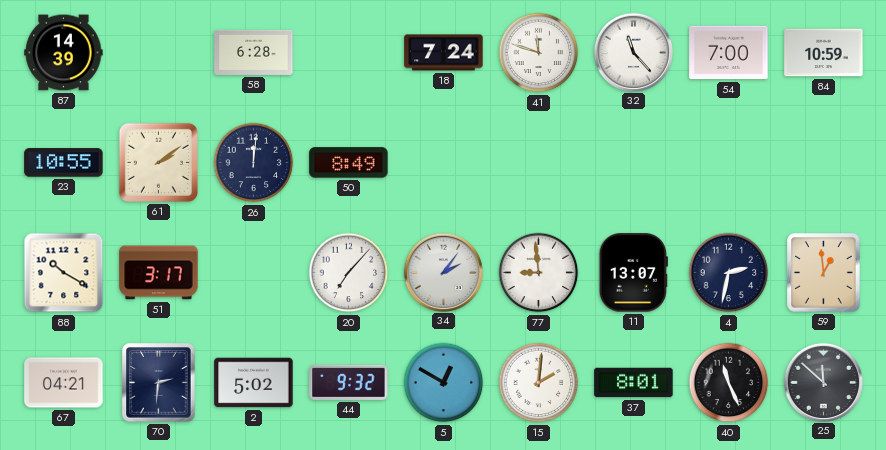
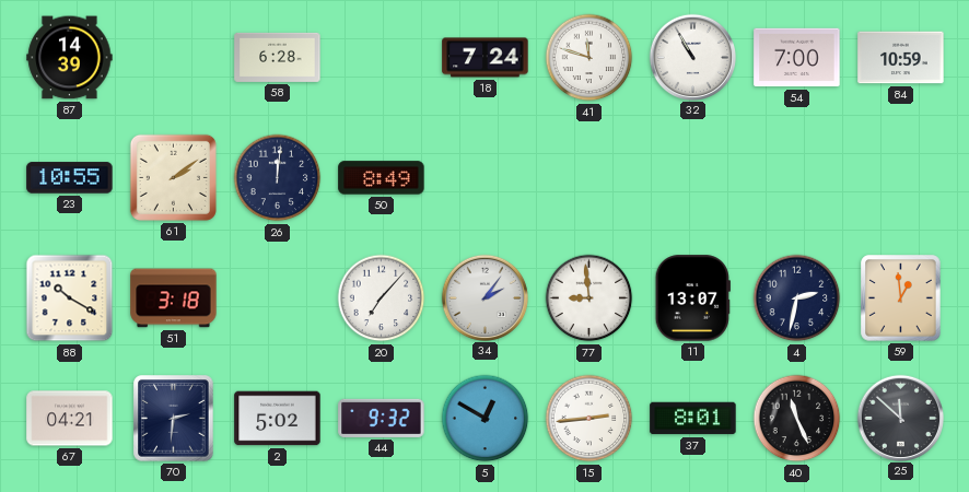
32: 11:23 -> 10:55 (692, 57)
51: 3:17 -> 3:18 (174, 298)
15: 2:01 -> 2:44 (589, 419)
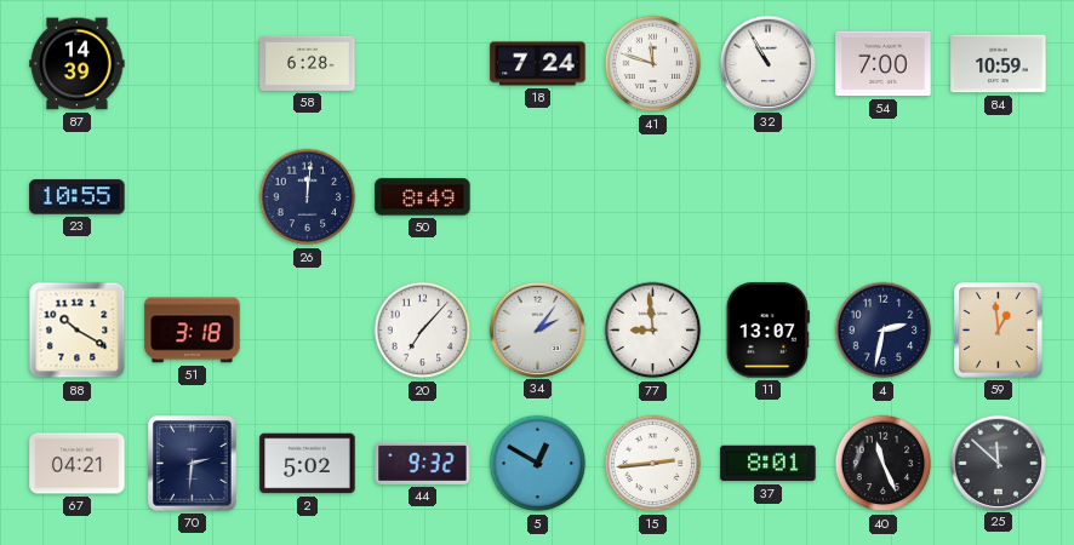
61: 2:09 -> none (173, 177)
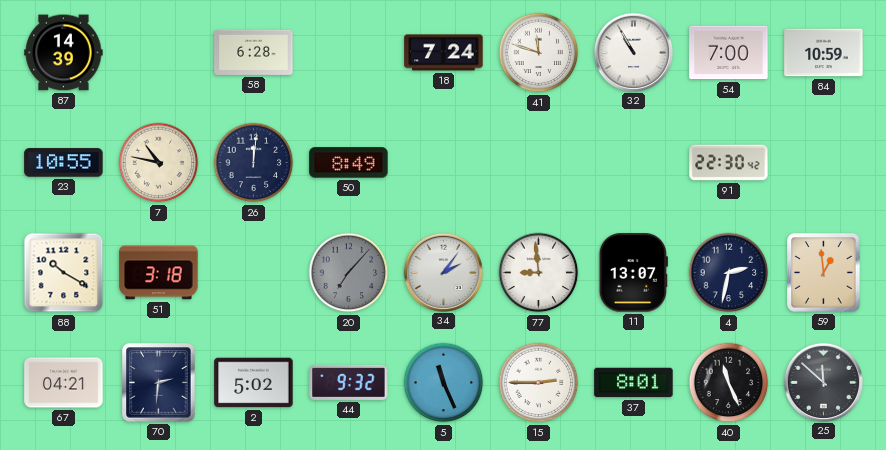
7: none -> 10:47 (159, 163)
91: none -> 22:30 (729, 163)
20 dial: white -> grey (349, 273)
5: 12:50 -> 11:26 (444, 383)
15: 2:44 -> 2:45 (539, 383)
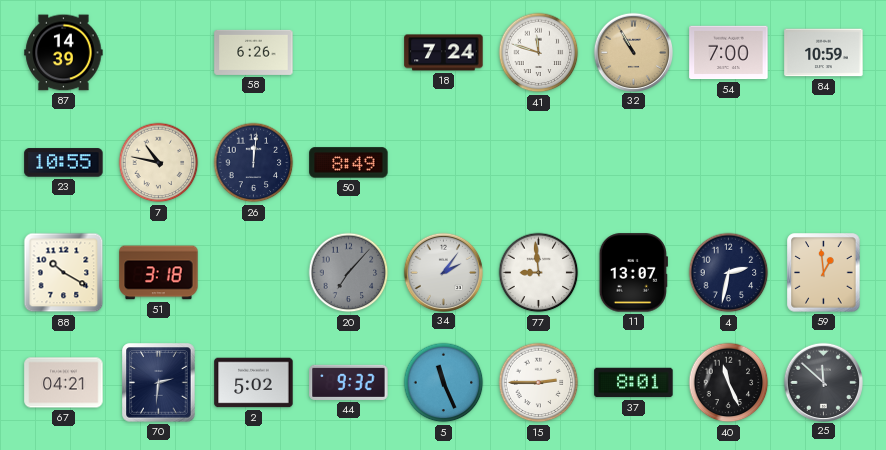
58: 6:28 -> 6:26 (254, 52)
32 dial: white -> champagne (633, 52)
91: 22:30 -> none (729, 163)
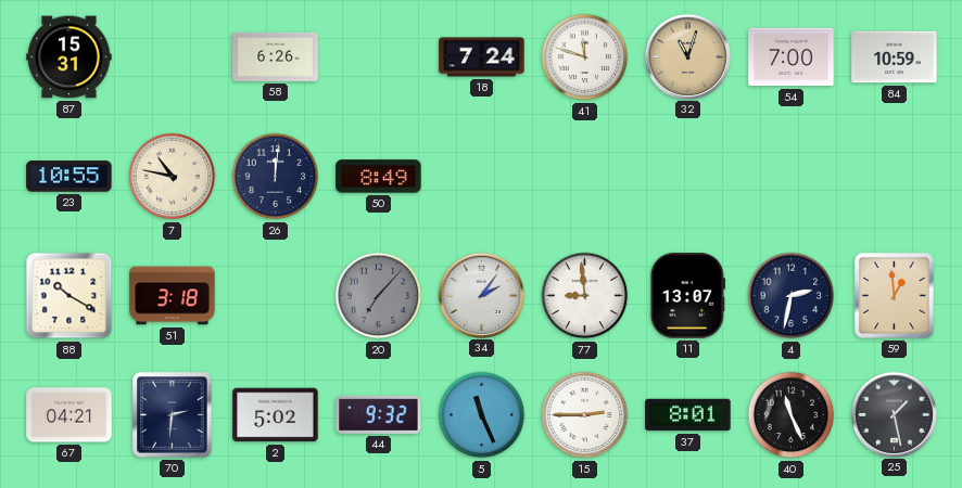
87: 14:39 -> 15:31 (69, 57)
32: 10:55 -> 11:03 (687, 56)
25: 11:52 -> 1:28 (894, 414)
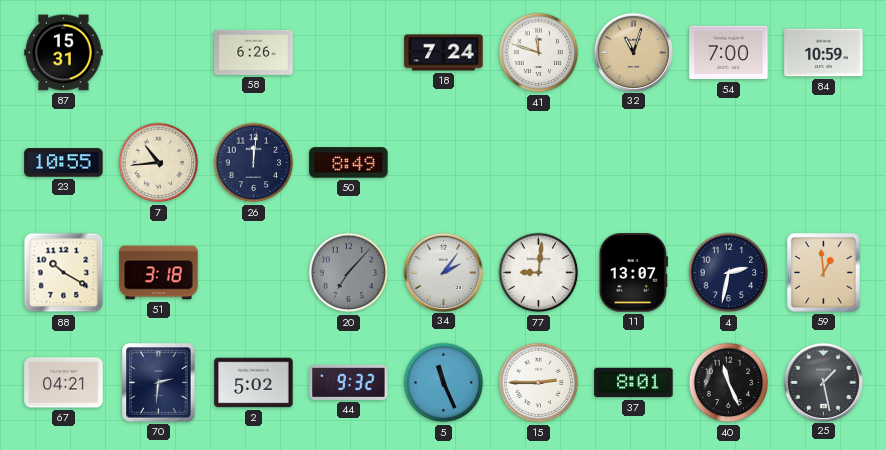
7: 10:47 -> 10:44 (159, 163)
77: 8:59 -> 9:01 (539, 273)
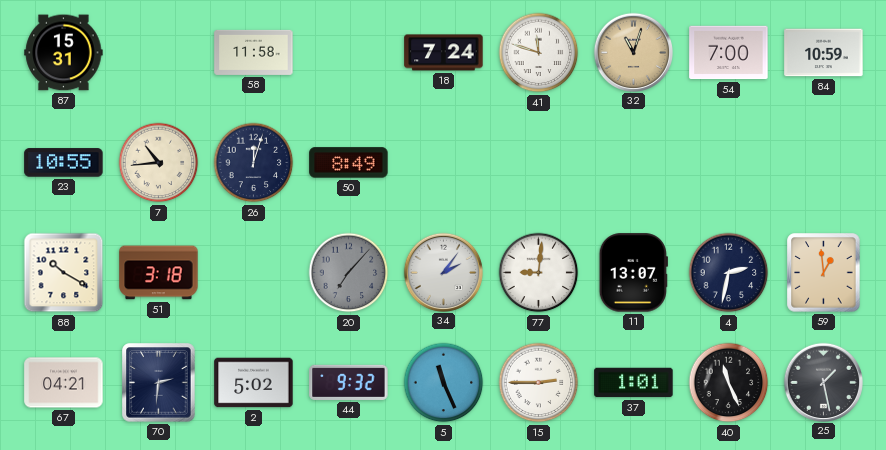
58: 6:26 -> 11:58 (254, 52)
26: 12:01 -> 12:03 (254, 163)
37: 8:01 -> 1:01 (634, 383)
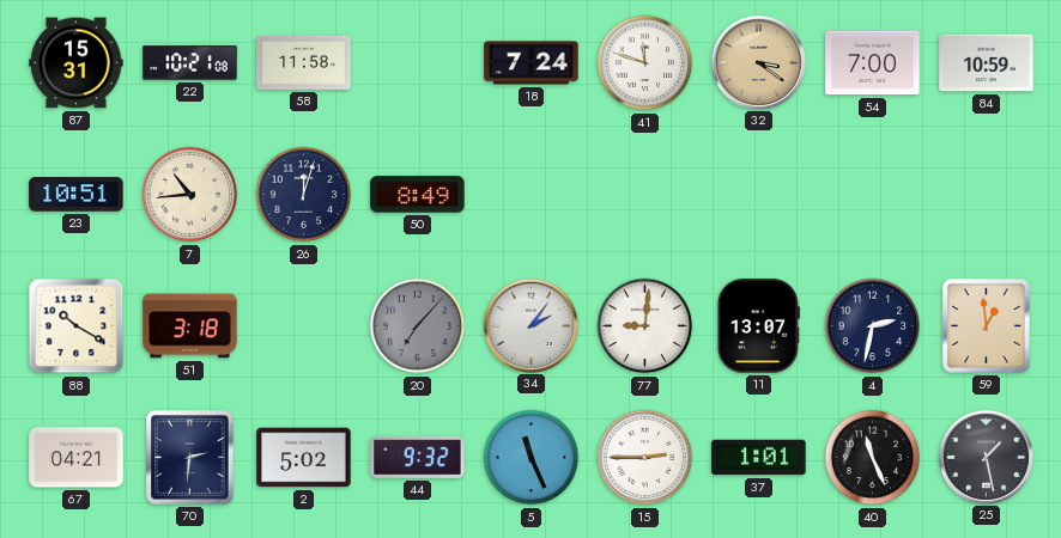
22: none -> 10:21 (190, 63)
32: 11:03 -> 3:21 (758, 62)
23: 10:55 -> 10:51 (77, 195)
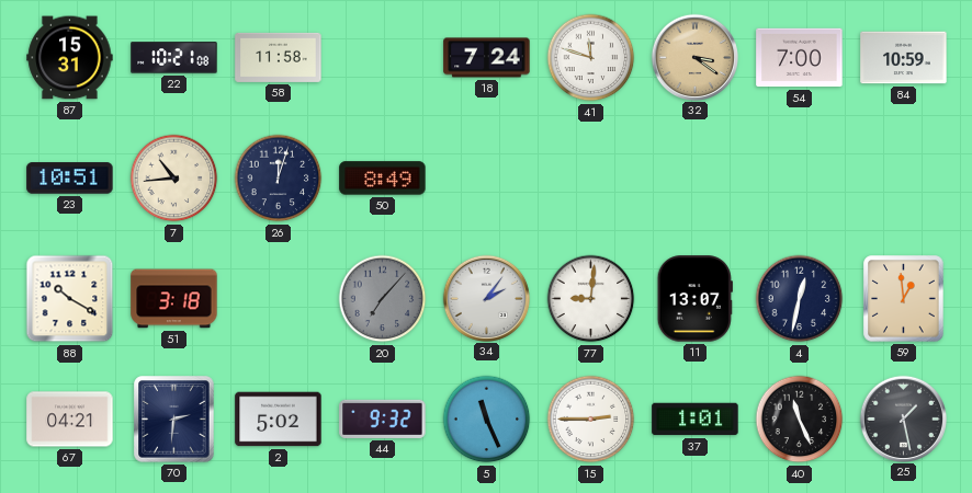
4: 2:32 -> 12:32 (800, 299)
